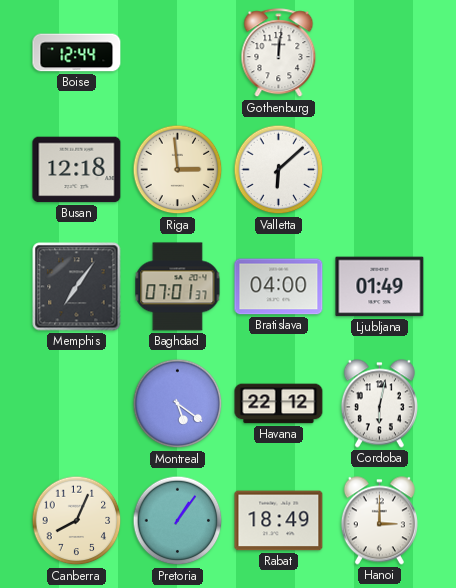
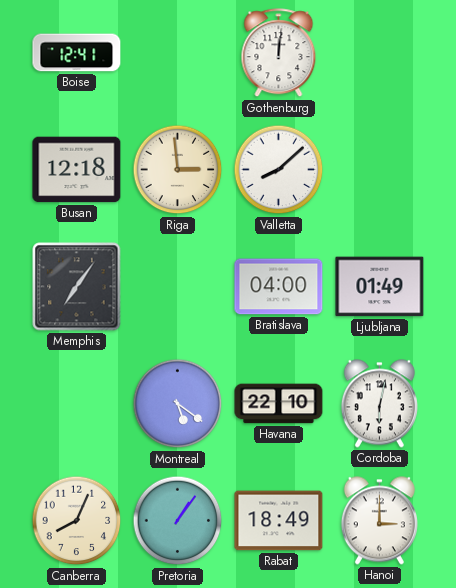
Boise: 12:44 -> 12:41 (77, 53)
Valletta: 6:08 -> 8:08 (279, 170)
Baghdad: 07:01 -> none (178, 287)
Havana: 22:12 -> 22:10 (279, 404)
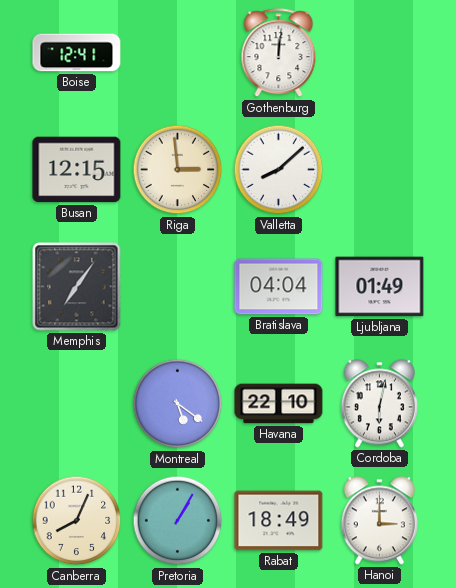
Busan: 12:18 -> 12:15 (77, 170)
Bratislava: 04:00 -> 04:04 (279, 287)
Pretoria: 1:06 -> 1:05 (178, 521)
